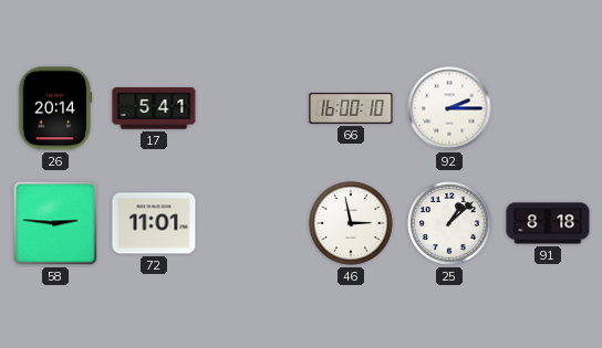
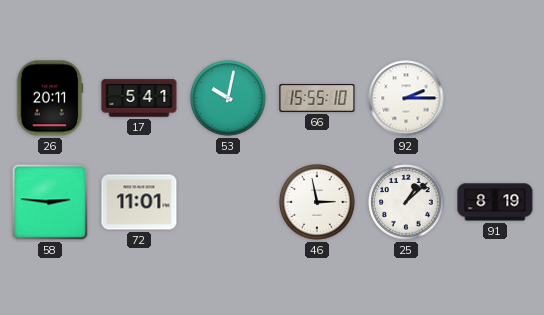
26: 20:14 -> 20:11 (50, 98)
53: none -> 10:02 (228, 98)
66: 16:00 -> 15:55 (317, 98)
91: 8:18 -> 8:19 (495, 202)
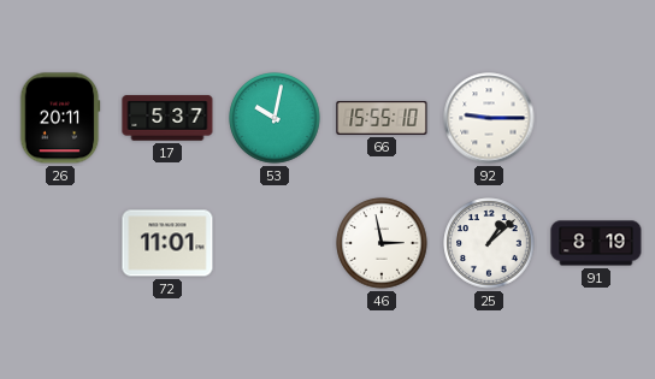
17: 5:41 -> 5:37 (167, 118)
92: 2:15 -> 9:15 (489, 118)
58: 2:46 -> none (50, 202)
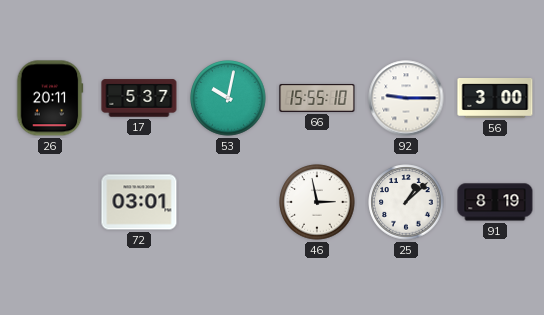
56: none -> 3:00 (495, 98)
72: 11:01 -> 03:01 (139, 202)
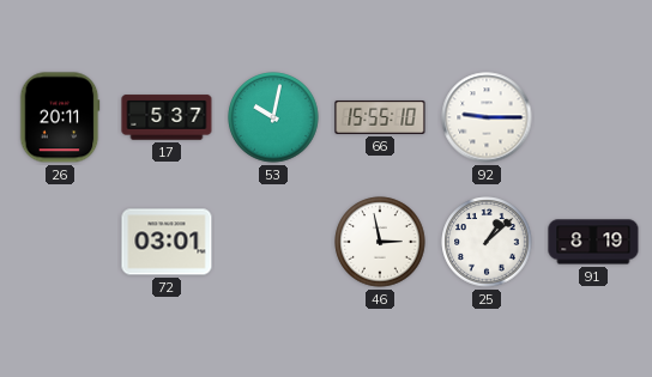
56: 3:00 -> none (495, 98)
